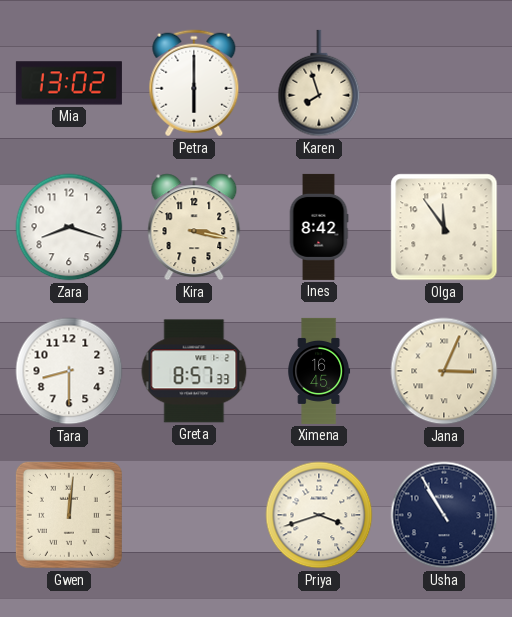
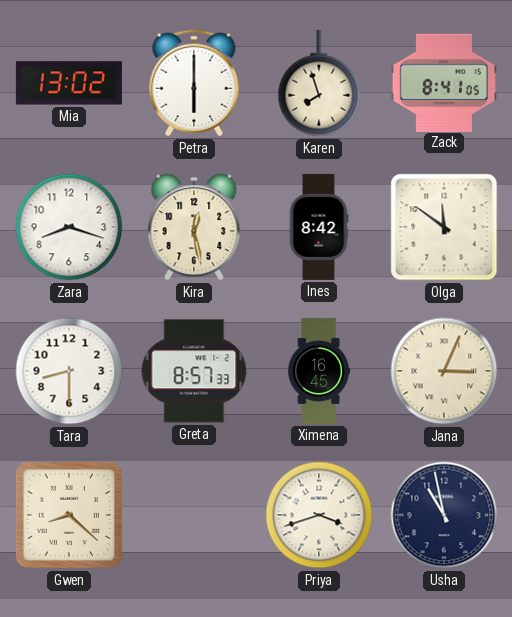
Zack: none -> 8:41 (444, 82)
Kira: 3:17 -> 12:28 (194, 227)
Olga: 11:54 -> 11:51 (444, 227)
Gwen: 12:01 -> 8:22 (69, 515)
Usha: 10:55 -> 10:58 (444, 515)
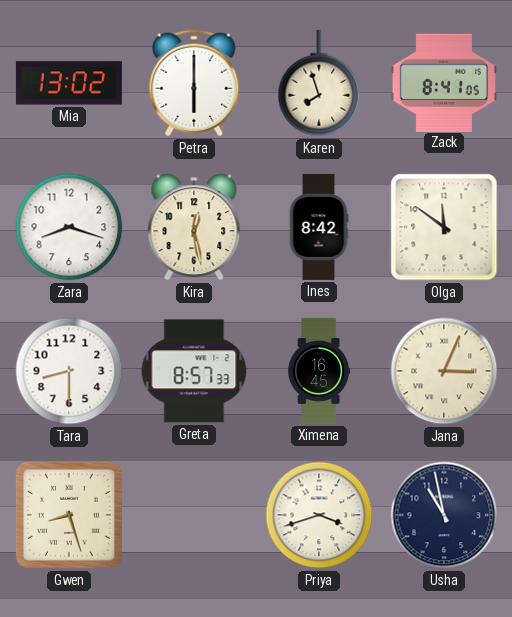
Gwen: 8:22 -> 8:27 (69, 515)
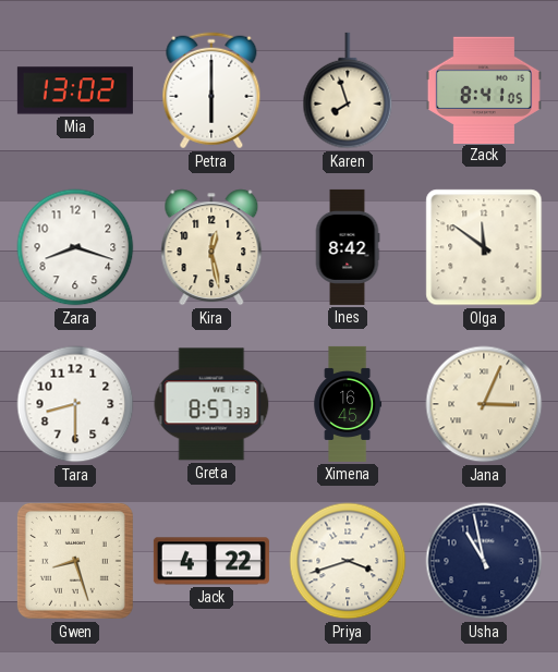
Jack: none -> 4:22 (211, 561)
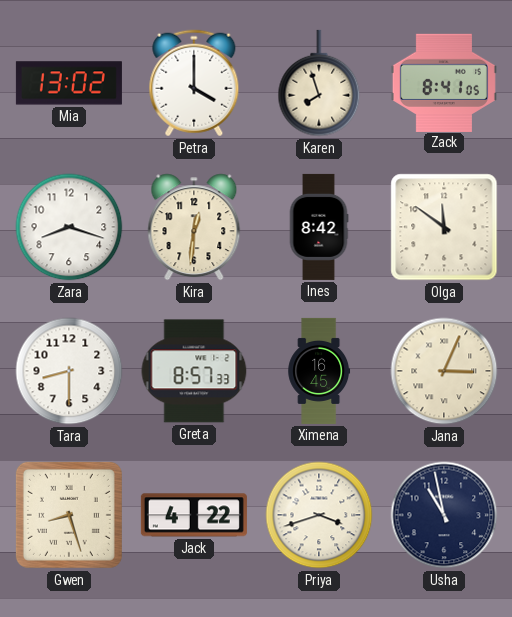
Petra: 6:00 -> 4:00 (194, 83)
Kira: 12:28 -> 12:31 (194, 227)
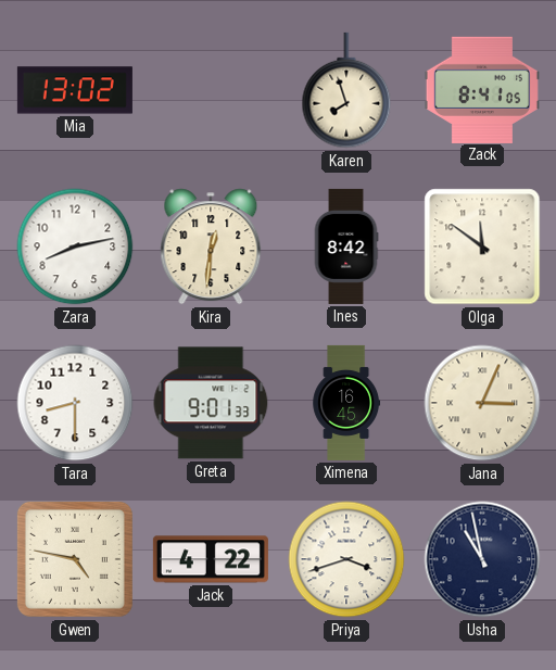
Petra: 4:00 -> none (194, 83)
Zara: 8:18 -> 8:13 (75, 246)
Greta: 8:57 -> 9:01 (211, 403)
Gwen: 8:27 -> 4:47 (75, 559)
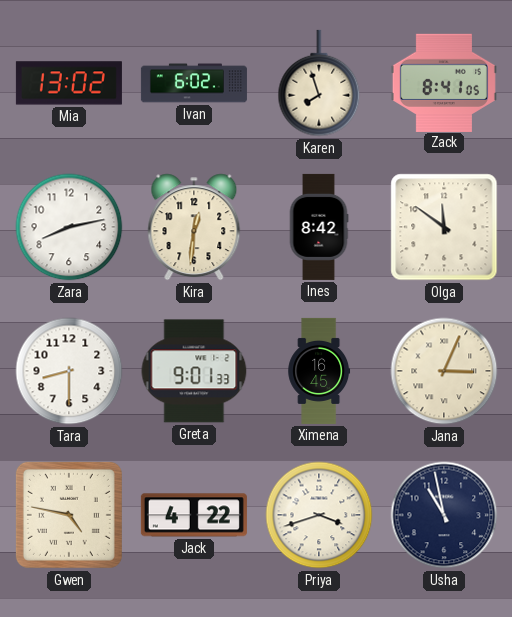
Ivan: none -> 6:02 (194, 83)
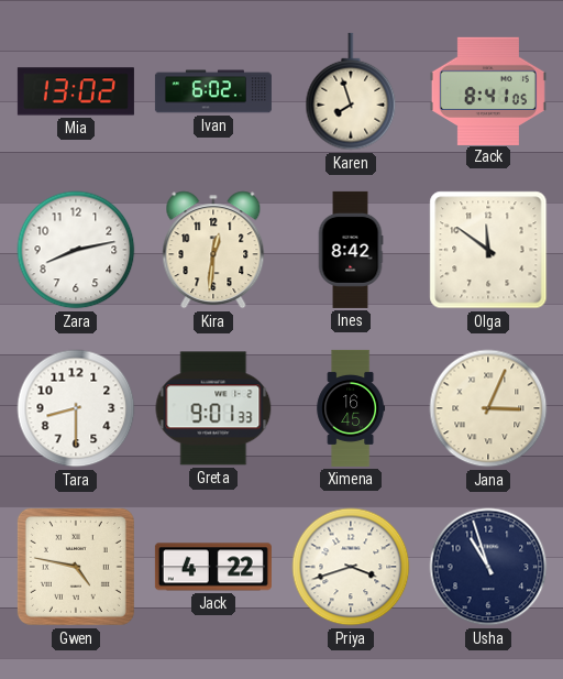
Usha: 10:58 -> 10:57 (488, 567)
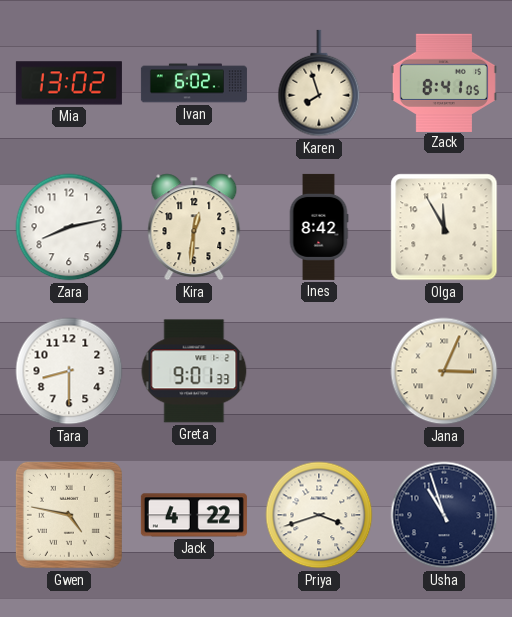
Olga: 11:51 -> 11:55 (444, 227)
Ximena: 16:45 -> none (351, 408)
